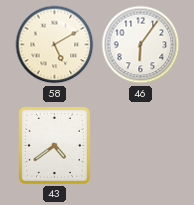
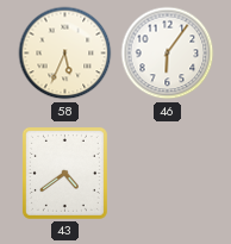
58: 5:10 -> 5:34 (65, 54)
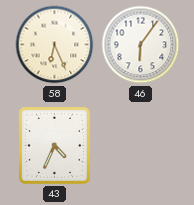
58: 5:34 -> 6:26 (55, 45)
43: 4:39 -> 4:34 (54, 145)
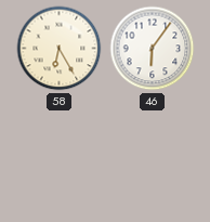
58: 6:26 -> 6:25 (60, 49)
43: 4:34 -> none (54, 145)
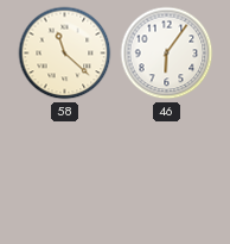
58: 6:25 -> 11:22 (65, 54)
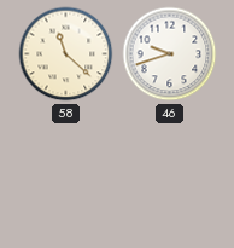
46: 6:06 -> 9:42 (170, 54)
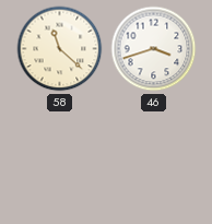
46: 9:42 -> 3:42 (154, 49)
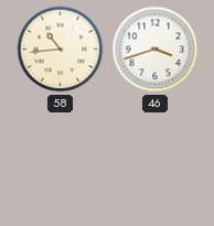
58: 11:22 -> 10:44 (61, 50)
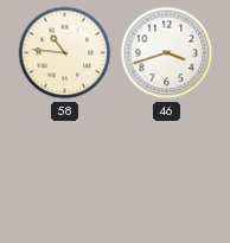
58: 10:44 -> 10:46 (65, 53)
